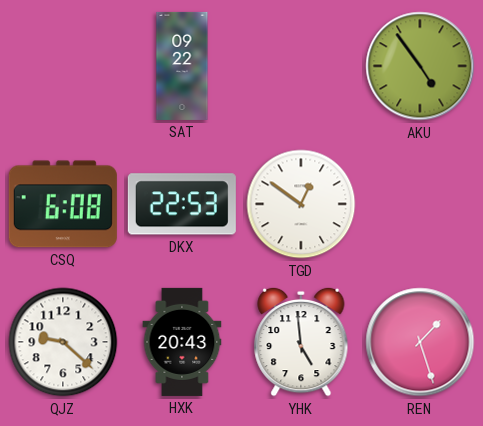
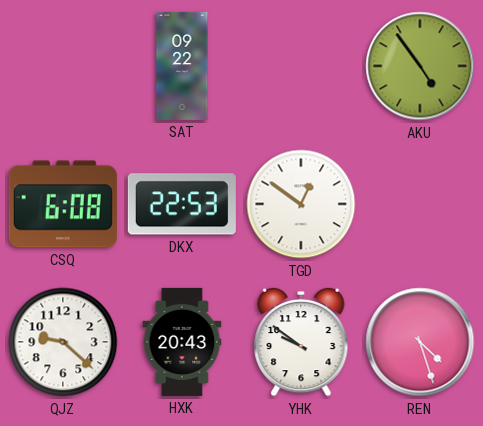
YHK: 4:59 -> 9:51 (301, 342)
REN: 1:27 -> 4:27 (420, 342)
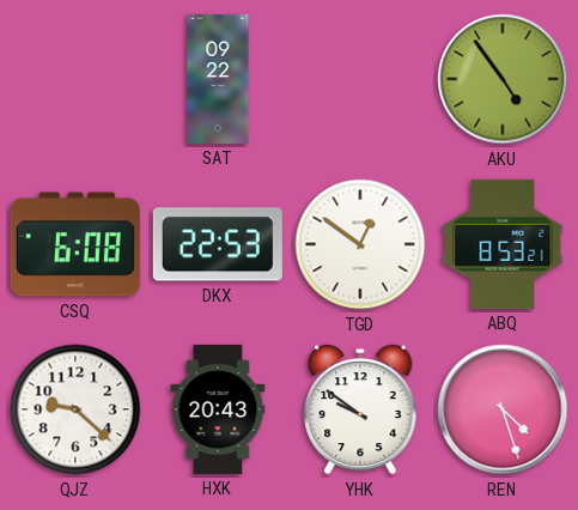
ABQ: none -> 8:53 (503, 244)
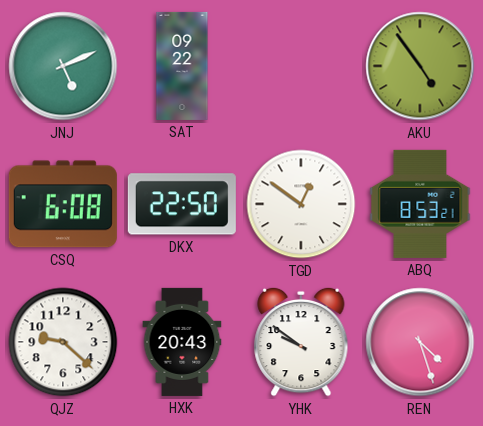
JNJ: none -> 5:11 (63, 66)
DKX: 22:53 -> 22:50 (182, 204)
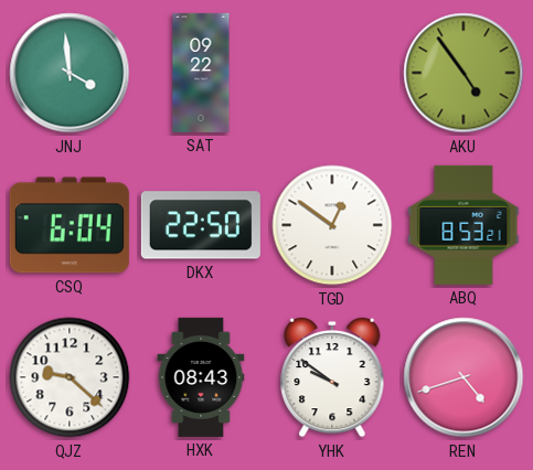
JNJ: 5:11 -> 3:59 (70, 73)
CSQ: 6:08 -> 6:04 (70, 225)
HXK: 20:43 -> 08:43 (201, 377)
REN: 4:27 -> 4:42 (463, 377)
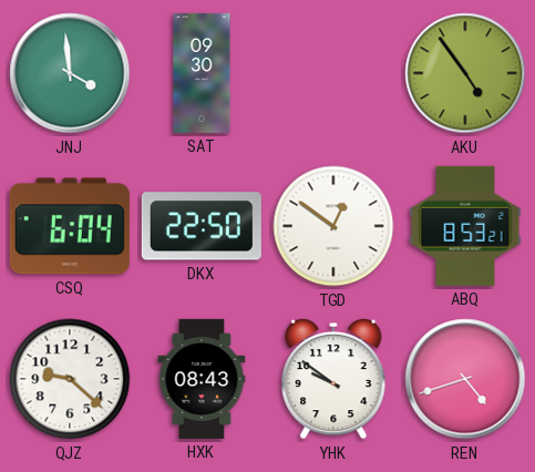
SAT: 09:22 -> 09:30 (202, 73)
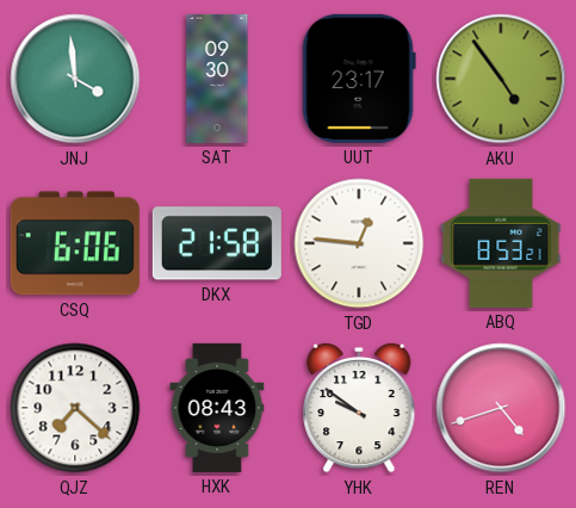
UUT: none -> 23:17 (359, 79)
CSQ: 6:04 -> 6:06 (75, 243)
DKX: 22:50 -> 21:58 (217, 243)
TGD: 12:51 -> 12:46 (359, 243)
QJZ: 9:22 -> 7:22 (75, 408)
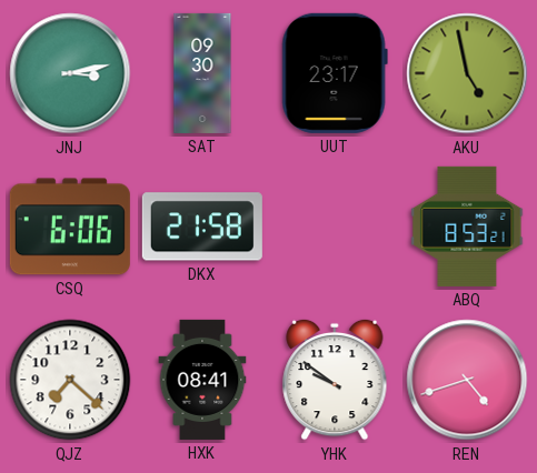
JNJ: 3:59 -> 3:13 (70, 73)
AKU: 4:54 -> 4:58 (467, 73)
TGD: 12:46 -> none (359, 243)
HXK: 08:43 -> 08:41 (202, 380)
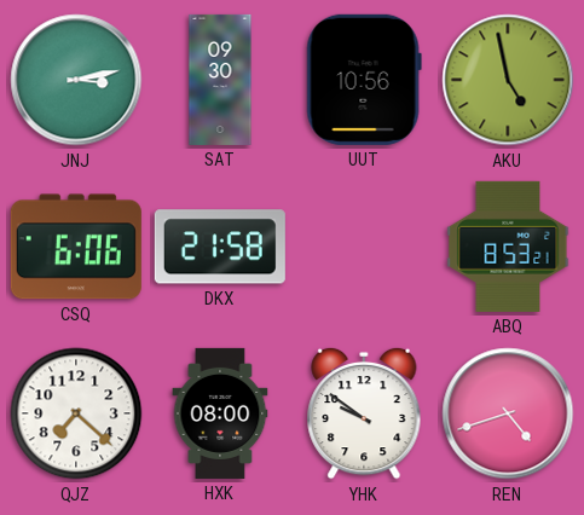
UUT: 23:17 -> 10:56 (364, 80)
HXK: 08:41 -> 08:00 (220, 413)
